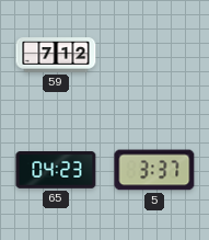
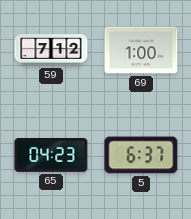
69: none -> 1:00 (141, 50)
5: 3:37 -> 6:37 (141, 155)
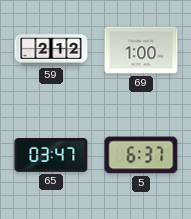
59: 7:12 -> 2:12 (51, 50)
65: 04:23 -> 03:47 (51, 156)
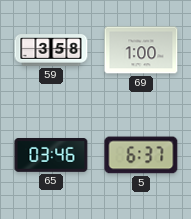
59: 2:12 -> 3:58 (51, 50)
65: 03:47 -> 03:46 (51, 156)
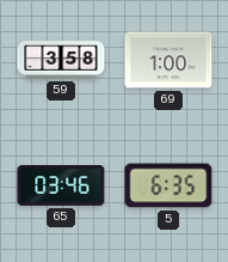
5: 6:37 -> 6:35 (168, 185)
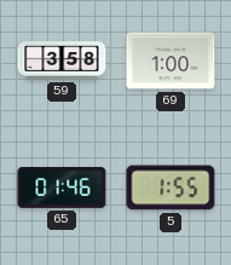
65: 03:46 -> 01:46 (62, 189)
5: 6:35 -> 1:55 (171, 188)
